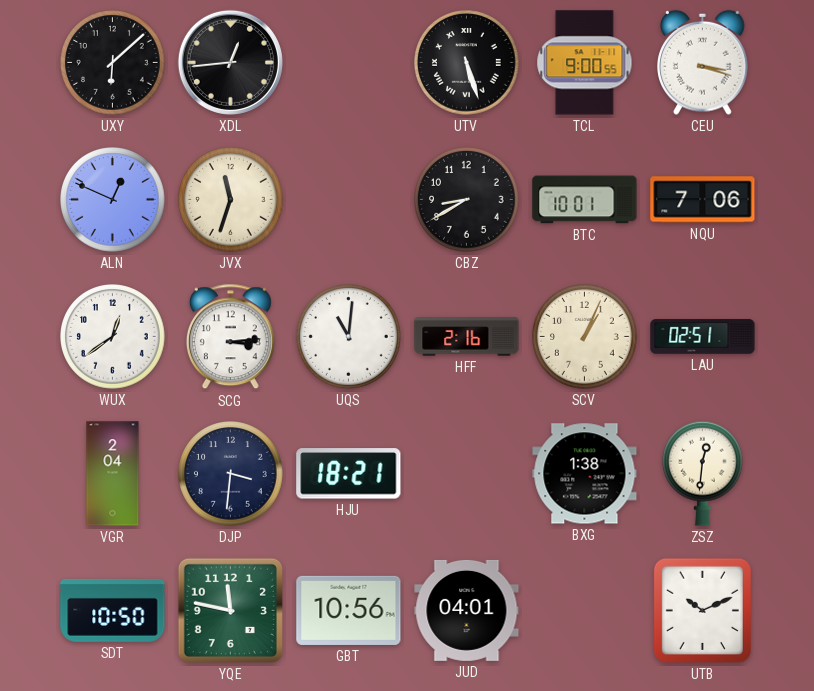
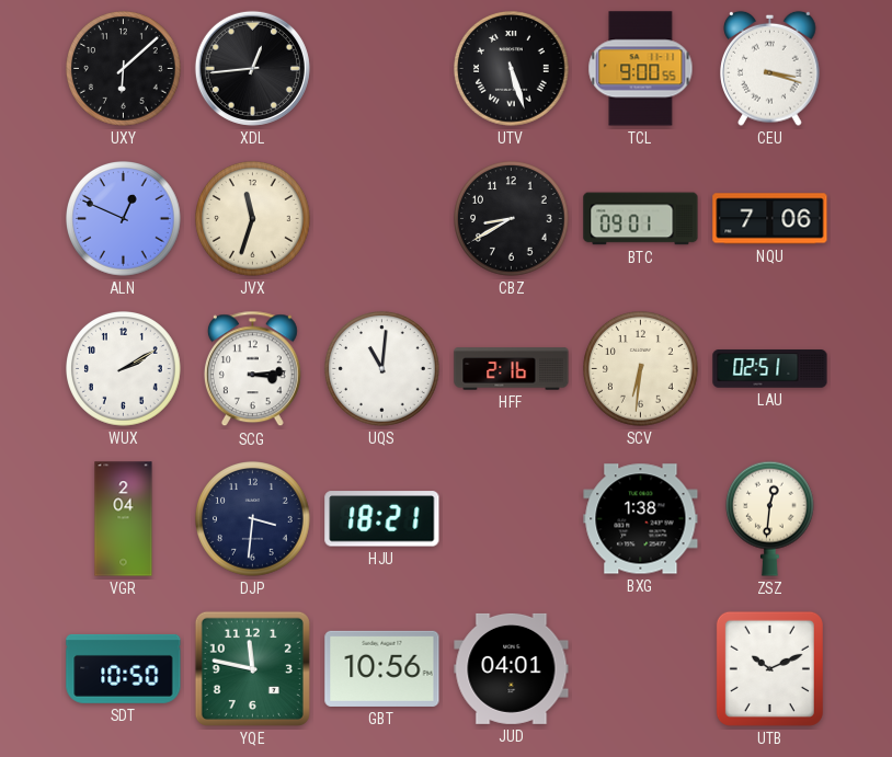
BTC: 10:01 -> 09:01 (641, 219)
WUX: 12:39 -> 2:10 (124, 369)
SCV: 1:04 -> 6:31 (641, 369)
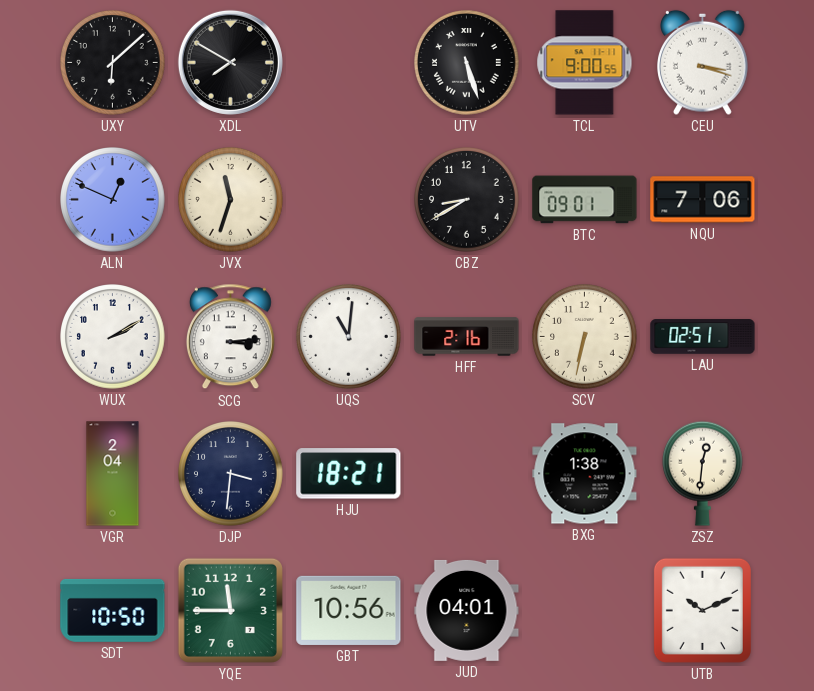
XDL: 12:44 -> 7:50 (230, 62)
SCV: 6:31 -> 6:32 (585, 337)
YQE: 11:47 -> 11:45 (230, 610)
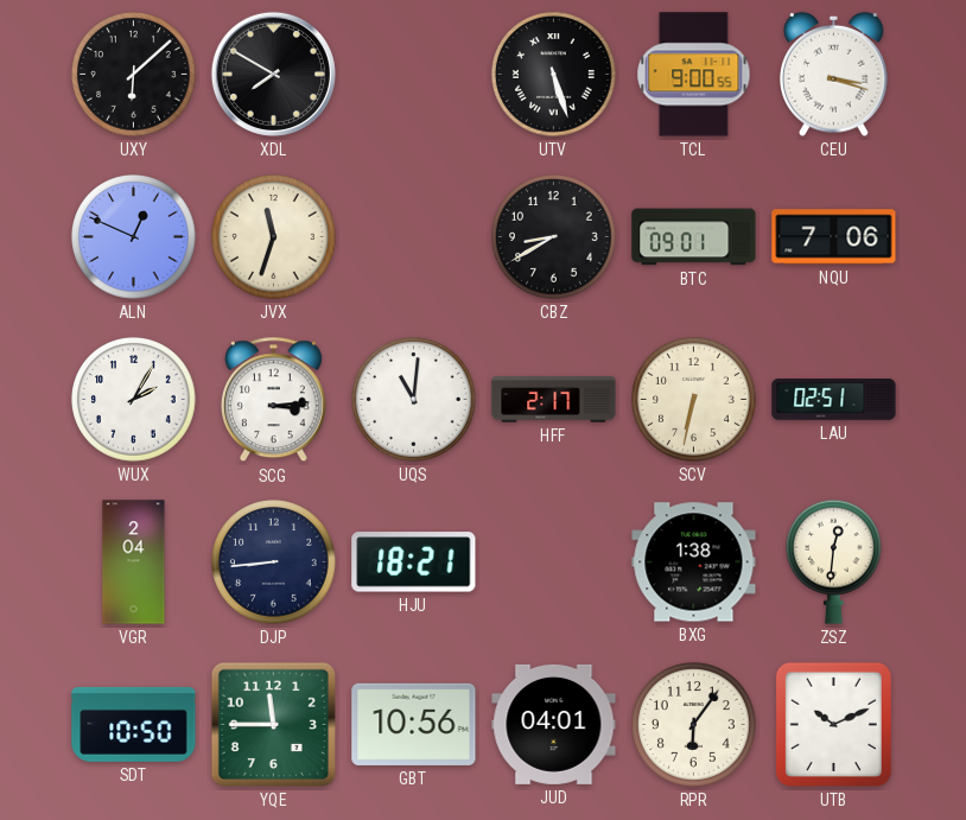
WUX: 2:10 -> 2:05 (134, 400)
HFF: 2:16 -> 2:17 (554, 400)
DJP: 3:31 -> 8:44 (274, 562)
RPR: none -> 6:06 (694, 725)
